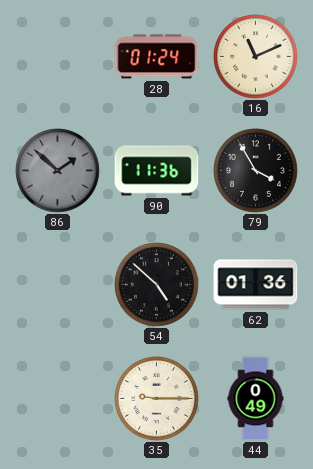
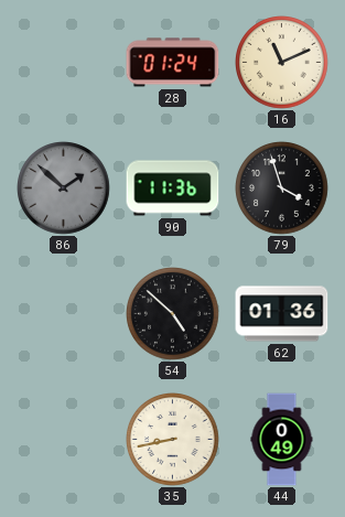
79: 3:55 -> 3:57 (282, 189)
35: 9:15 -> 8:43 (173, 440)
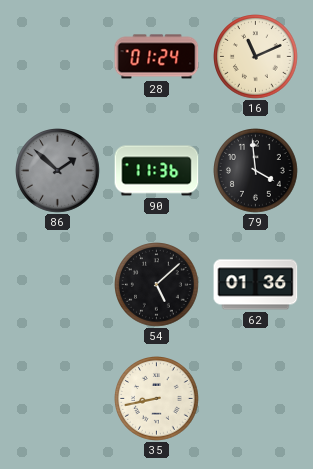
79: 3:57 -> 3:59 (256, 171)
54: 4:52 -> 5:08 (157, 285)
44: 0:49 -> none (282, 440)
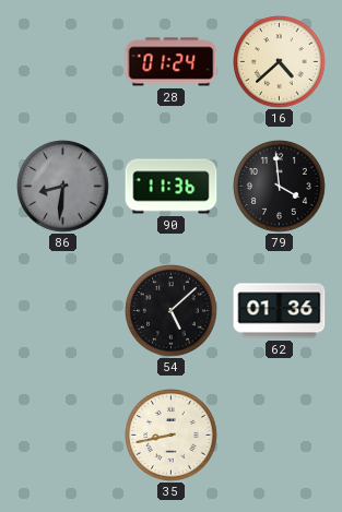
16: 11:11 -> 4:38 (280, 62)
86: 1:52 -> 8:31 (63, 187)
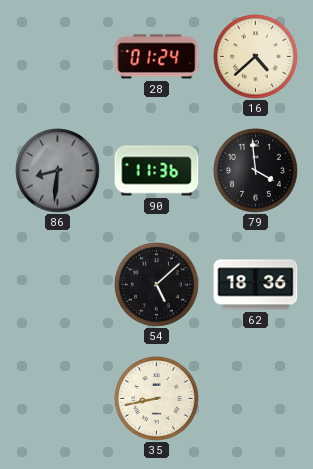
62: 01:36 -> 18:36 (256, 285)
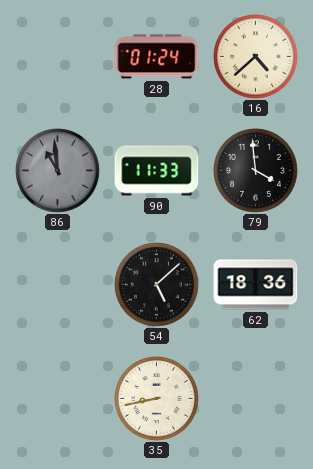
86: 8:31 -> 10:59 (58, 171)
90: 11:36 -> 11:33 (157, 171)
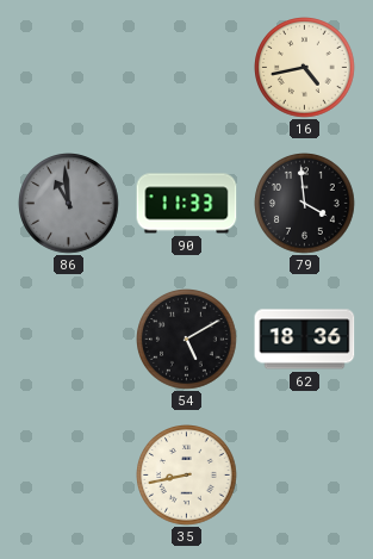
28: 01:24 -> none (157, 57)
16: 4:38 -> 4:43 (305, 68)
54: 5:08 -> 5:10 (187, 340)
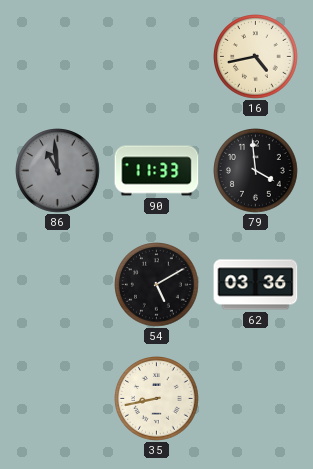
62: 18:36 -> 03:36 (256, 285)
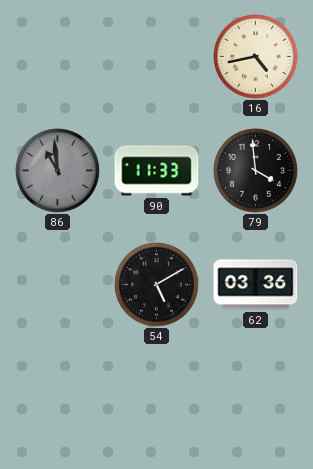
35: 8:43 -> none (157, 399)
